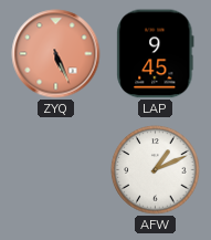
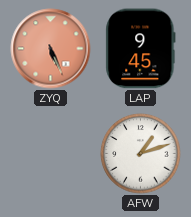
AFW: 1:11 -> 1:12 (141, 154)
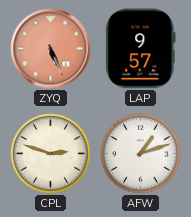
LAP: 9:45 -> 9:57 (141, 49)
CPL: none -> 2:48 (51, 154)
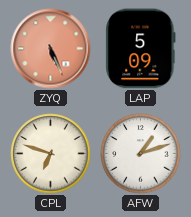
LAP: 9:57 -> 5:09 (141, 49)
CPL: 2:48 -> 6:48 (51, 154)
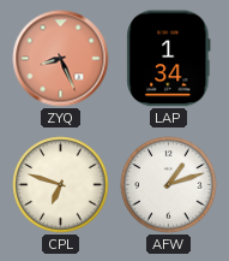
ZYQ: 5:26 -> 8:26 (61, 59)
LAP: 5:09 -> 1:34 (169, 59)
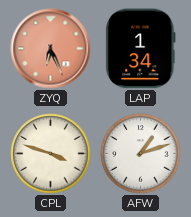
ZYQ: 8:26 -> 6:26 (51, 49)
CPL: 6:48 -> 3:48 (51, 154)
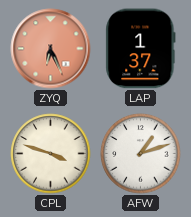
LAP: 1:34 -> 1:37 (141, 49)
